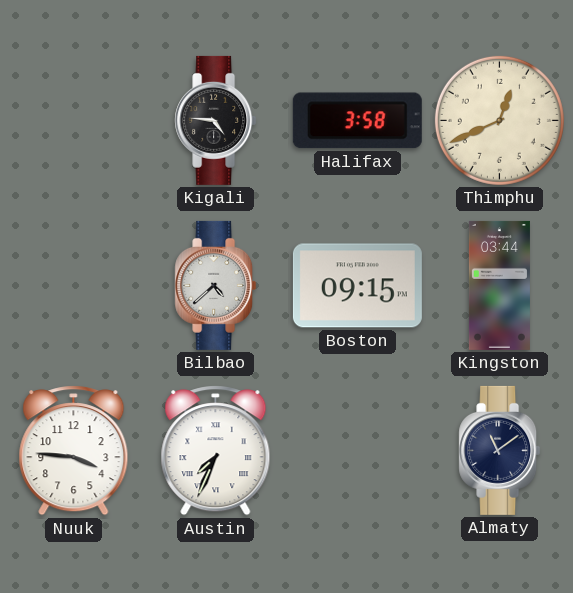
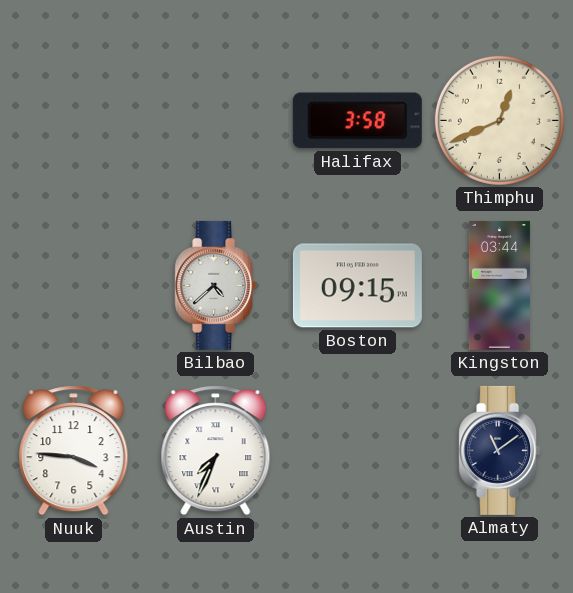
Kigali: 4:46 -> none (216, 120)
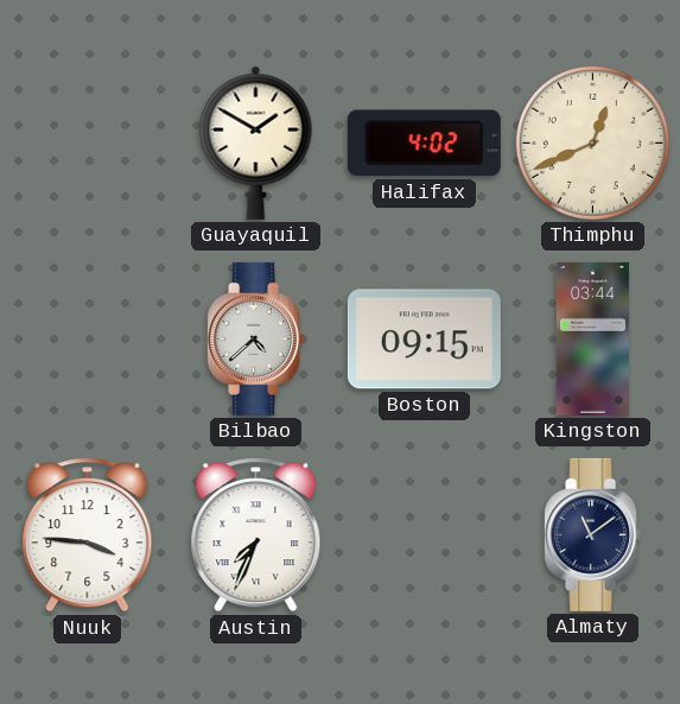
Guayaquil: none -> 1:50 (256, 142)
Halifax: 3:58 -> 4:02 (424, 144)
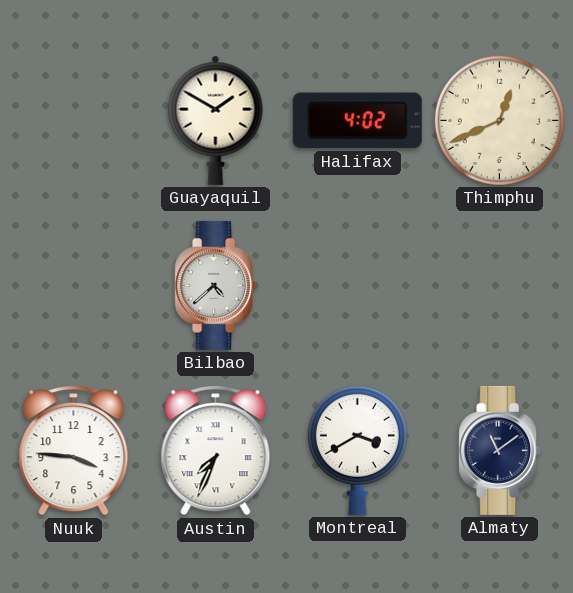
Boston: 09:15 -> none (424, 340)
Kingston: 03:44 -> none (592, 338)
Montreal: none -> 3:40 (357, 450)
